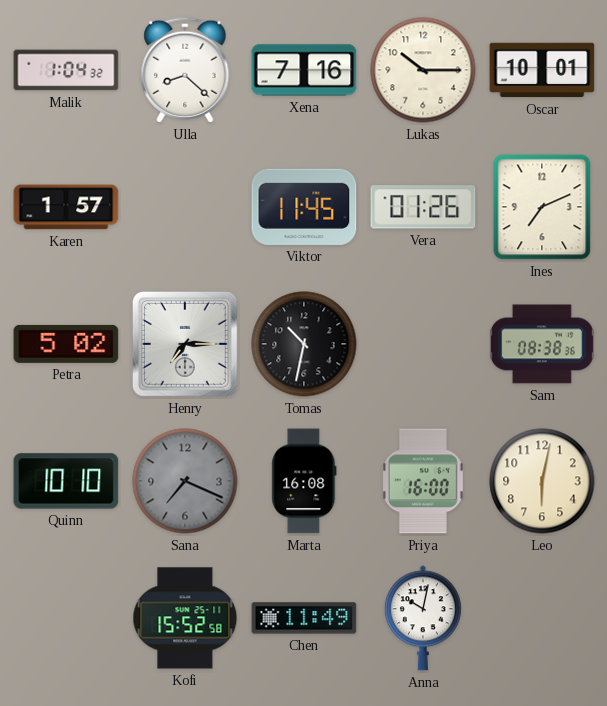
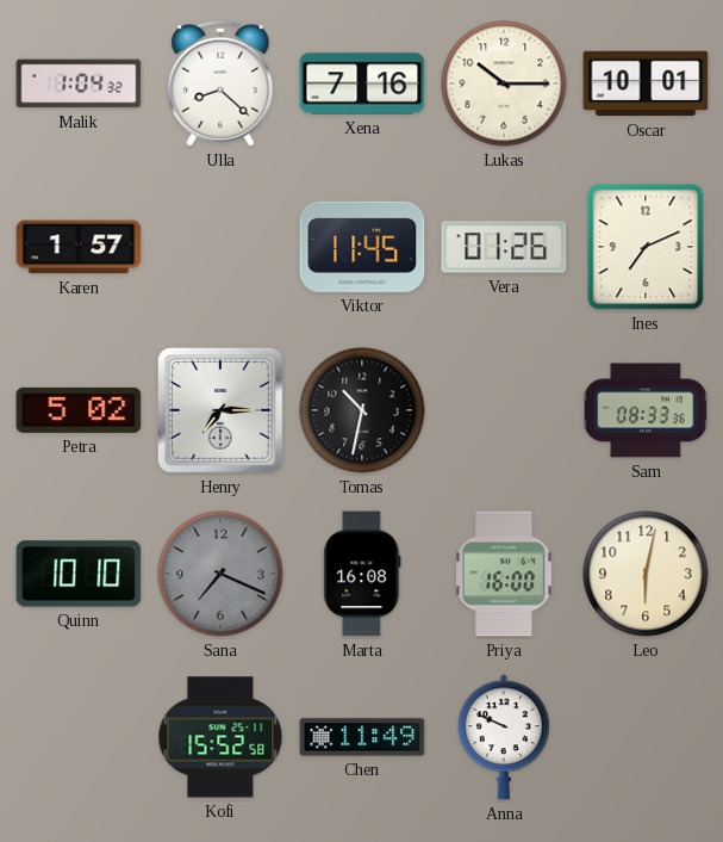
Sam: 08:38 -> 08:33 (646, 410)
Anna: 10:02 -> 9:49 (504, 737)
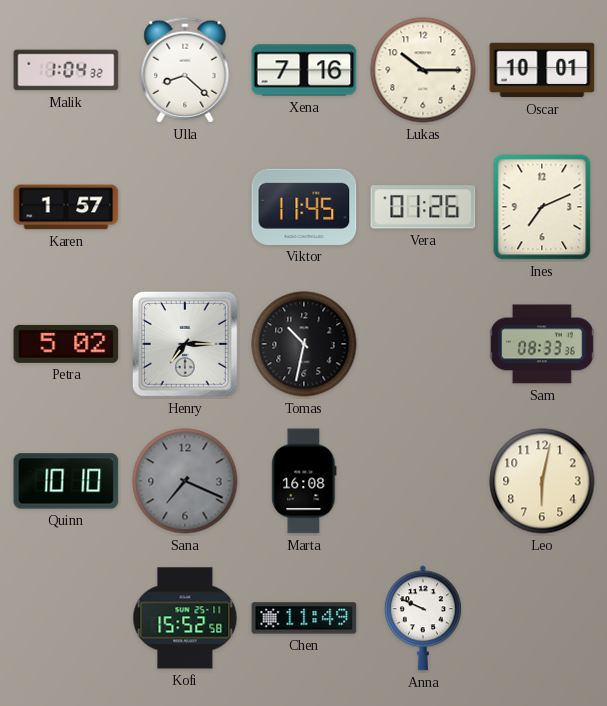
Priya: 16:00 -> none (504, 574)
